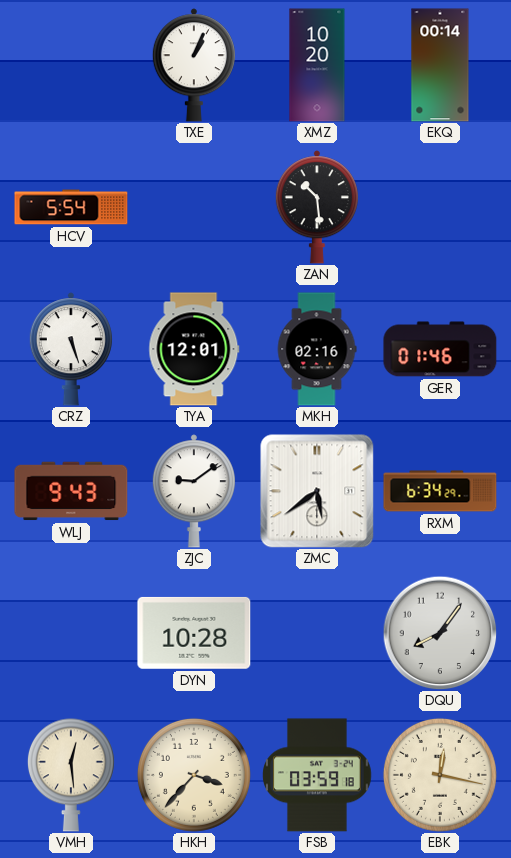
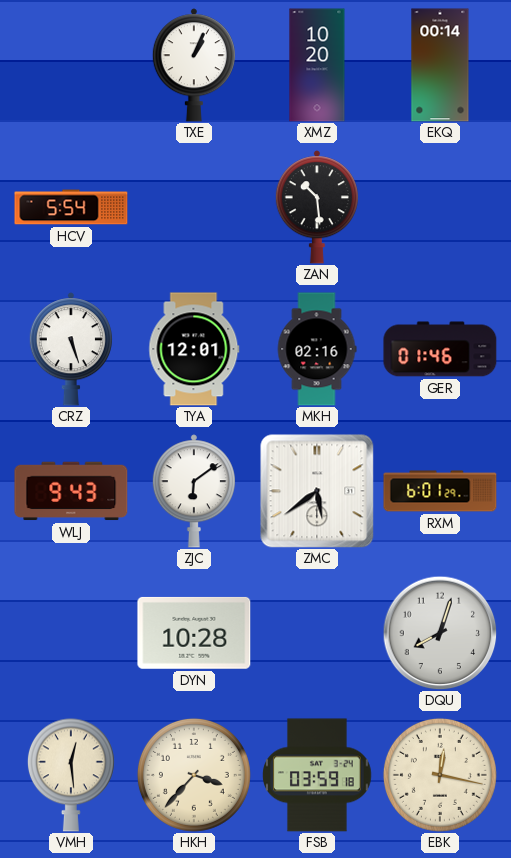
ZJC: 9:09 -> 6:09 (194, 491)
RXM: 6:34 -> 6:01 (440, 491)
DQU: 8:06 -> 8:03 (440, 633)
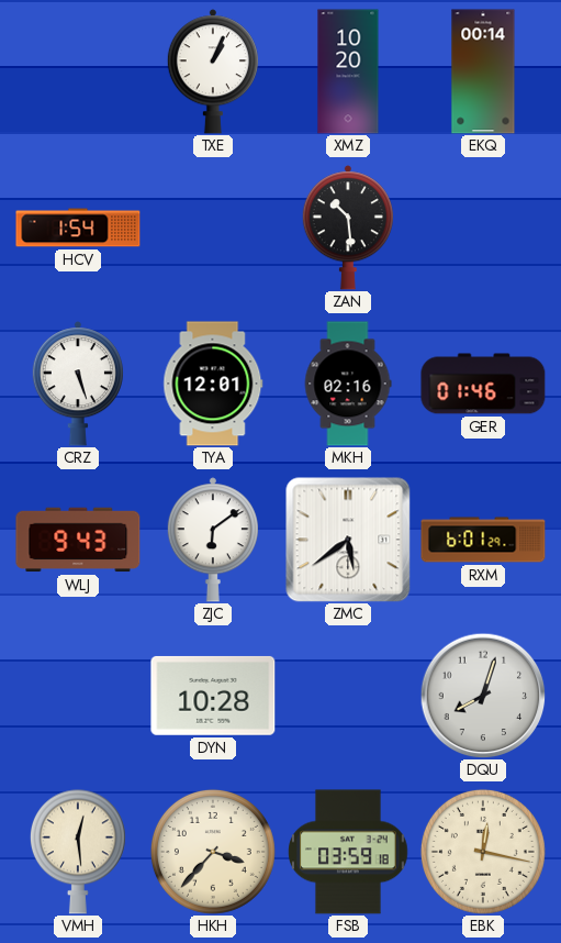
HCV: 5:54 -> 1:54 (78, 228)
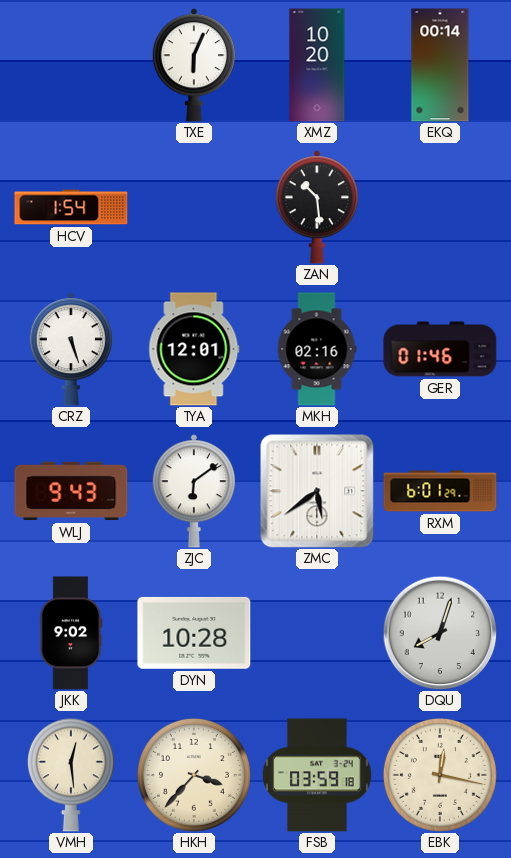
TXE: 1:04 -> 6:04 (194, 65)
JKK: none -> 9:02 (71, 633)
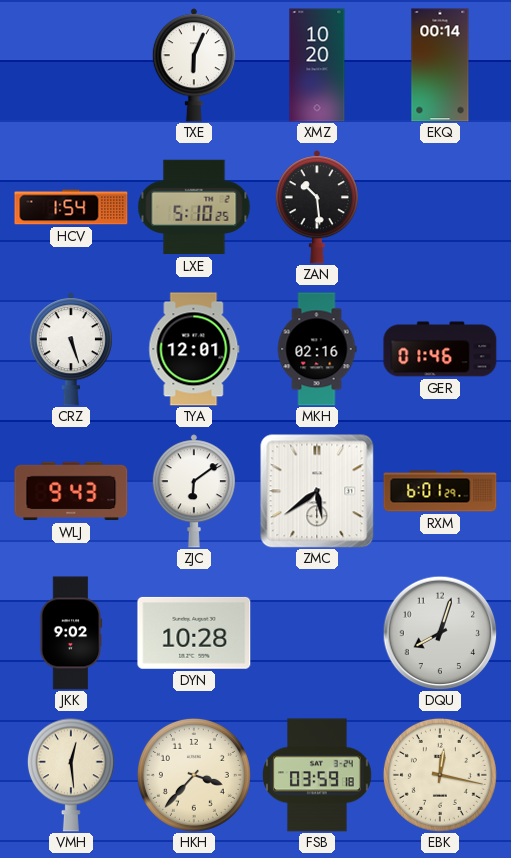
LXE: none -> 5:10 (194, 207)
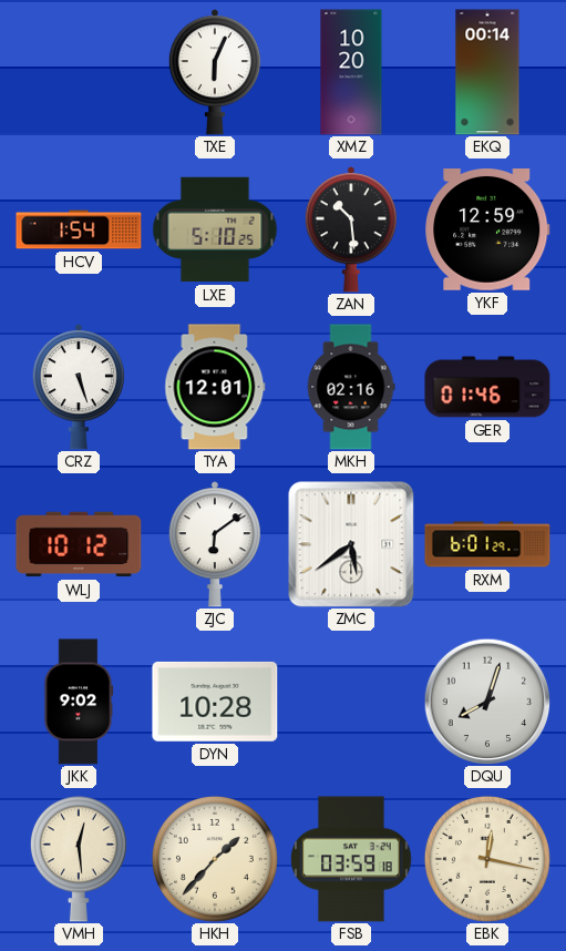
YKF: none -> 12:59 (487, 231)
WLJ: 9:43 -> 10:12 (79, 544)
HKH: 3:37 -> 1:37 (215, 859)
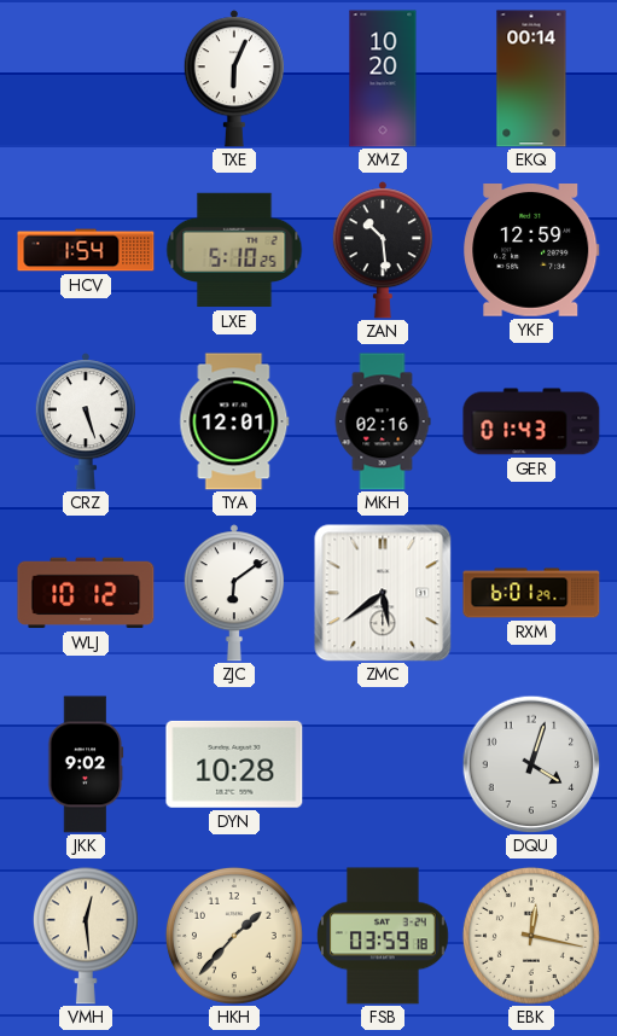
GER: 01:46 -> 01:43 (531, 421)
DQU: 8:03 -> 4:03 (531, 764)
